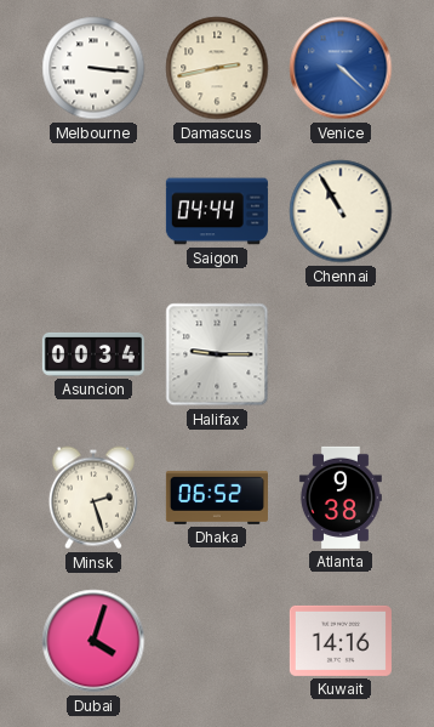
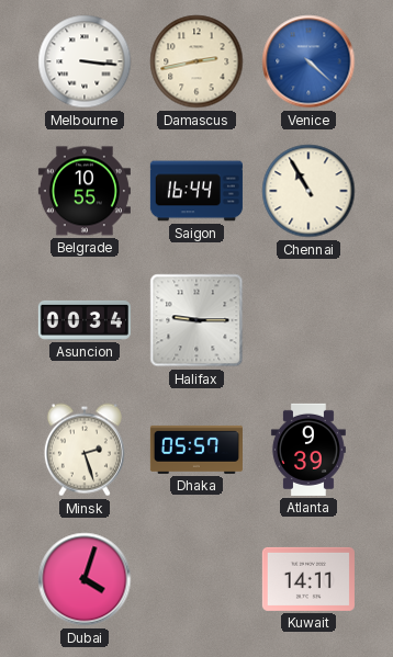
Belgrade: none -> 10:55 (85, 191)
Saigon: 04:44 -> 16:44 (196, 191)
Dhaka: 06:52 -> 05:57 (196, 450)
Atlanta: 9:38 -> 9:39 (308, 450)
Kuwait: 14:16 -> 14:11 (308, 579)
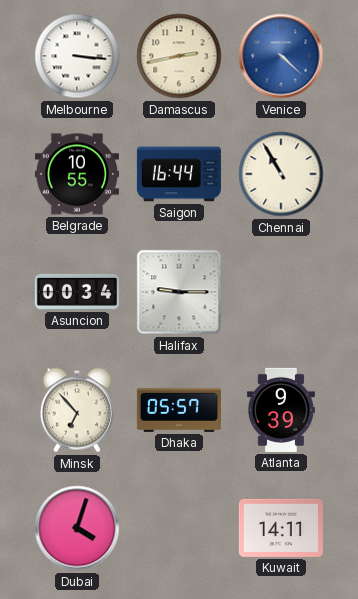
Minsk: 2:27 -> 6:53 (77, 410)
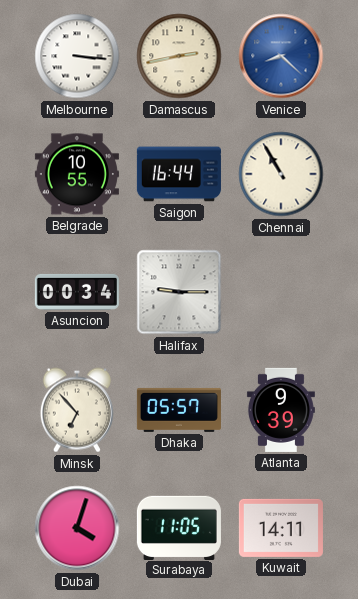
Venice: 4:22 -> 8:22 (281, 56)
Surabaya: none -> 11:05 (179, 527)
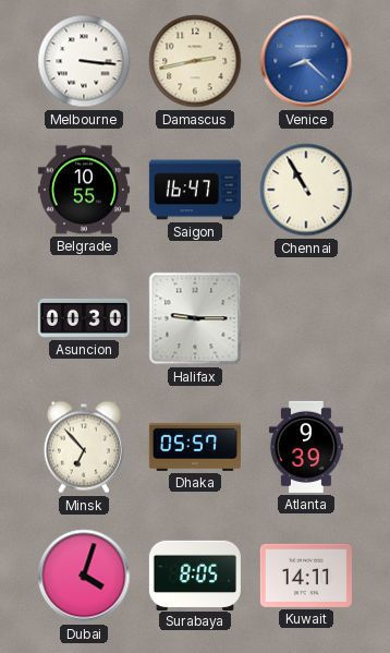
Saigon: 16:44 -> 16:47 (195, 190)
Asuncion: 00:34 -> 00:30 (84, 318)
Surabaya: 11:05 -> 8:05 (195, 575)
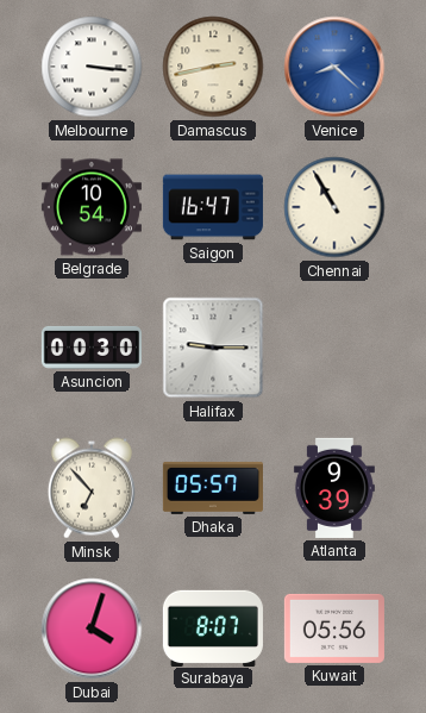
Belgrade: 10:55 -> 10:54 (92, 207)
Surabaya: 8:05 -> 8:07 (213, 627)
Kuwait: 14:11 -> 05:56 (334, 628)
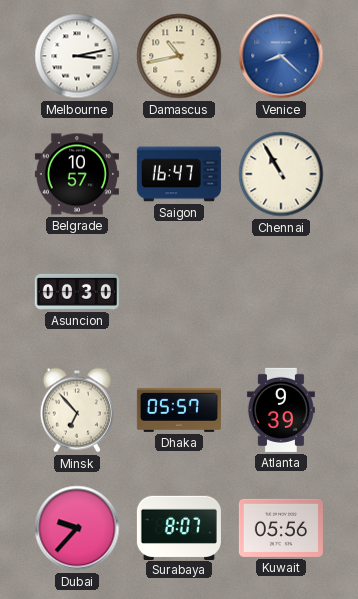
Melbourne: 3:16 -> 3:13 (77, 56)
Damascus: 2:43 -> 10:43 (179, 56)
Belgrade: 10:54 -> 10:57 (77, 174)
Halifax: 9:15 -> none (213, 348)
Dubai: 4:03 -> 9:37 (77, 528)
